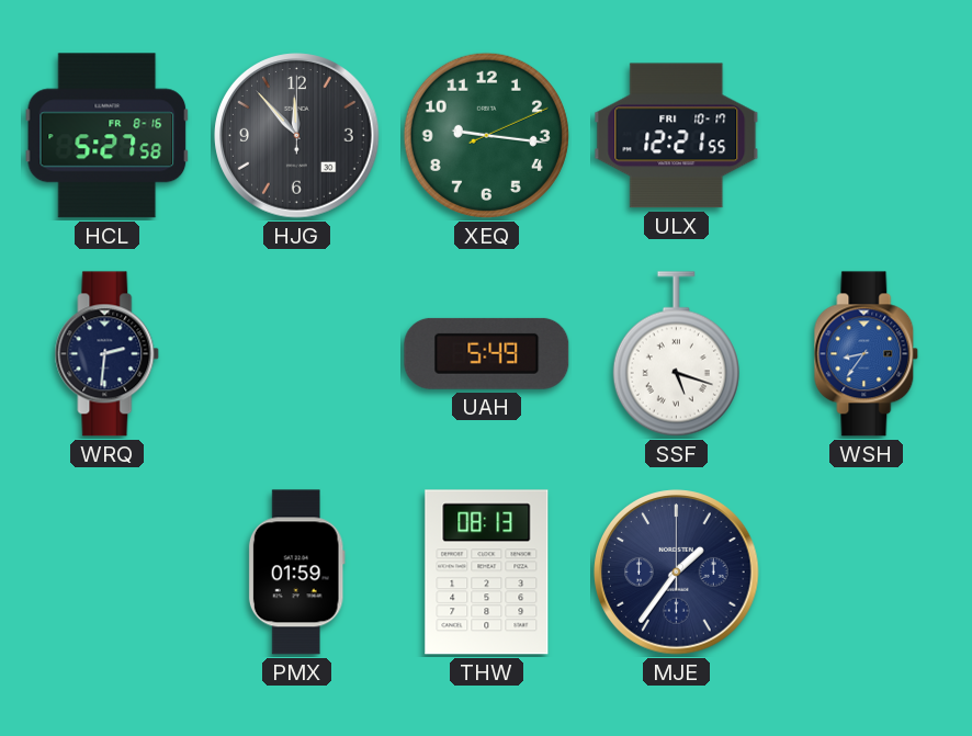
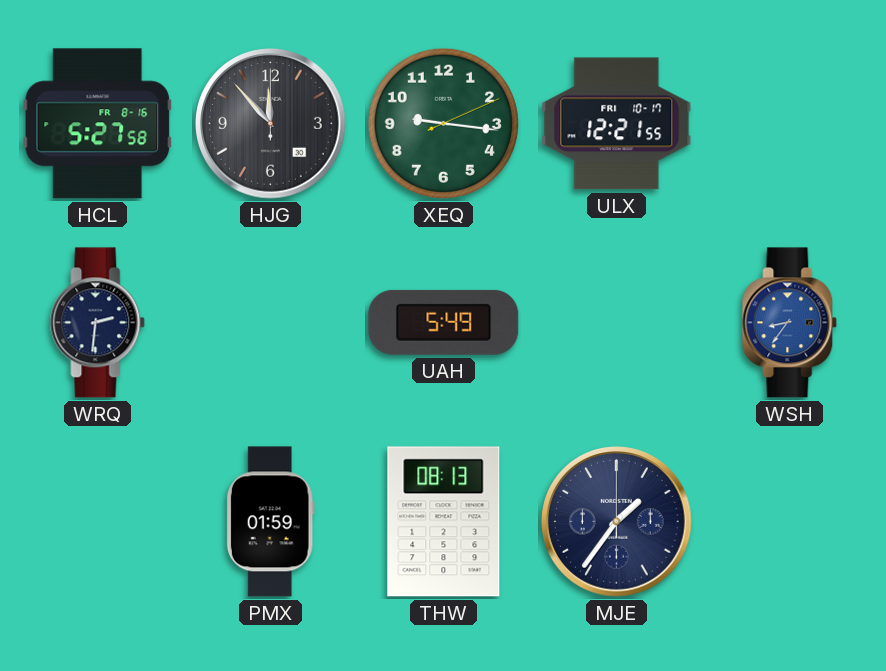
SSF: 5:18 -> none (676, 354)
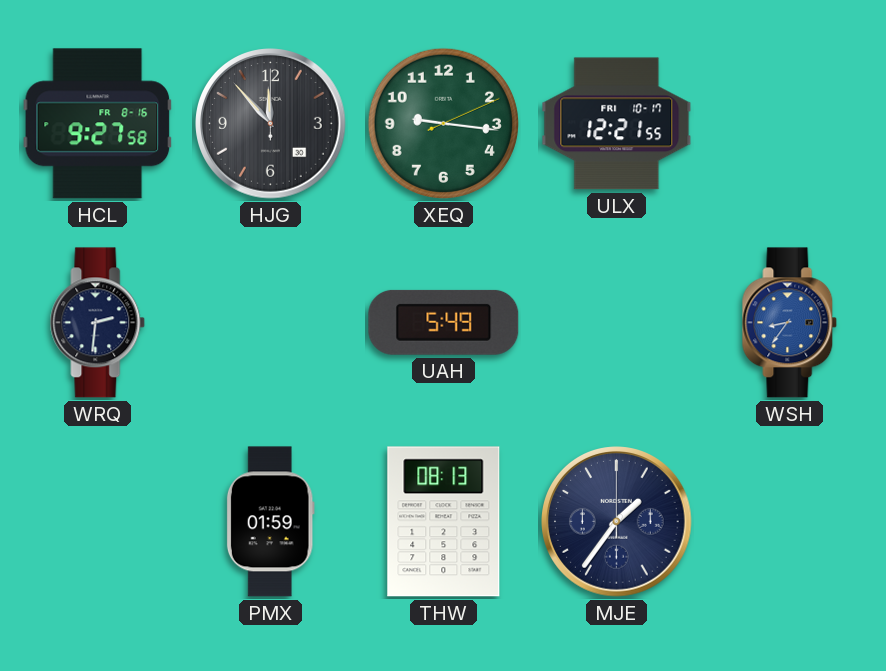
HCL: 5:27 -> 9:27 (98, 124)
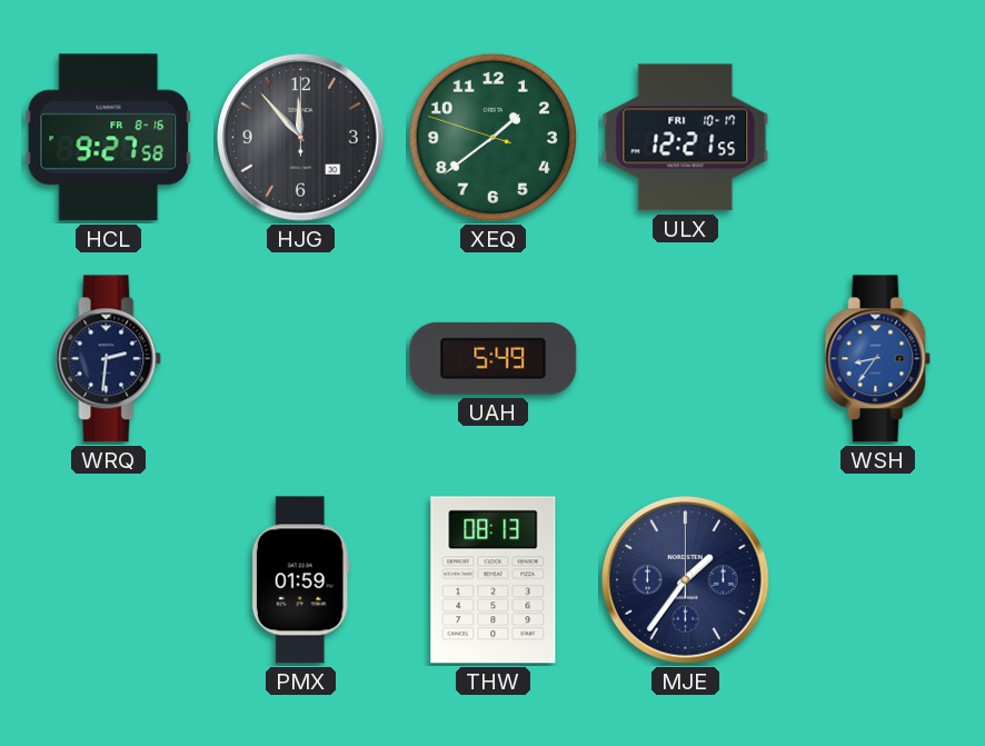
XEQ: 9:16 -> 1:38 (492, 137)
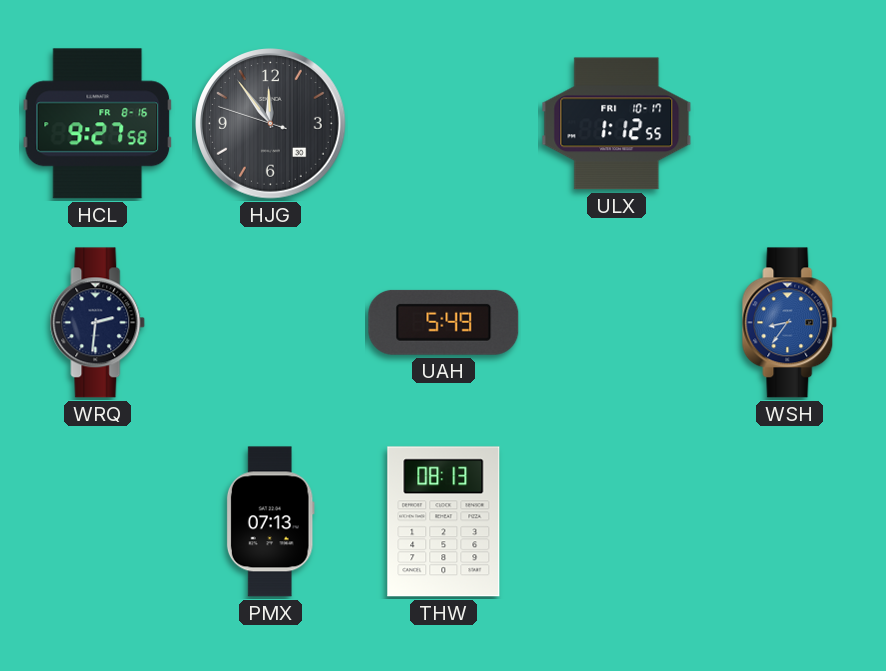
HJG: 11:53:00 -> 11:53:48 (271, 124)
XEQ: 1:38 -> none (492, 137)
ULX: 12:21 -> 1:12 (617, 124)
PMX: 01:59 -> 07:13 (270, 522)
MJE: 1:36 -> none (686, 580)
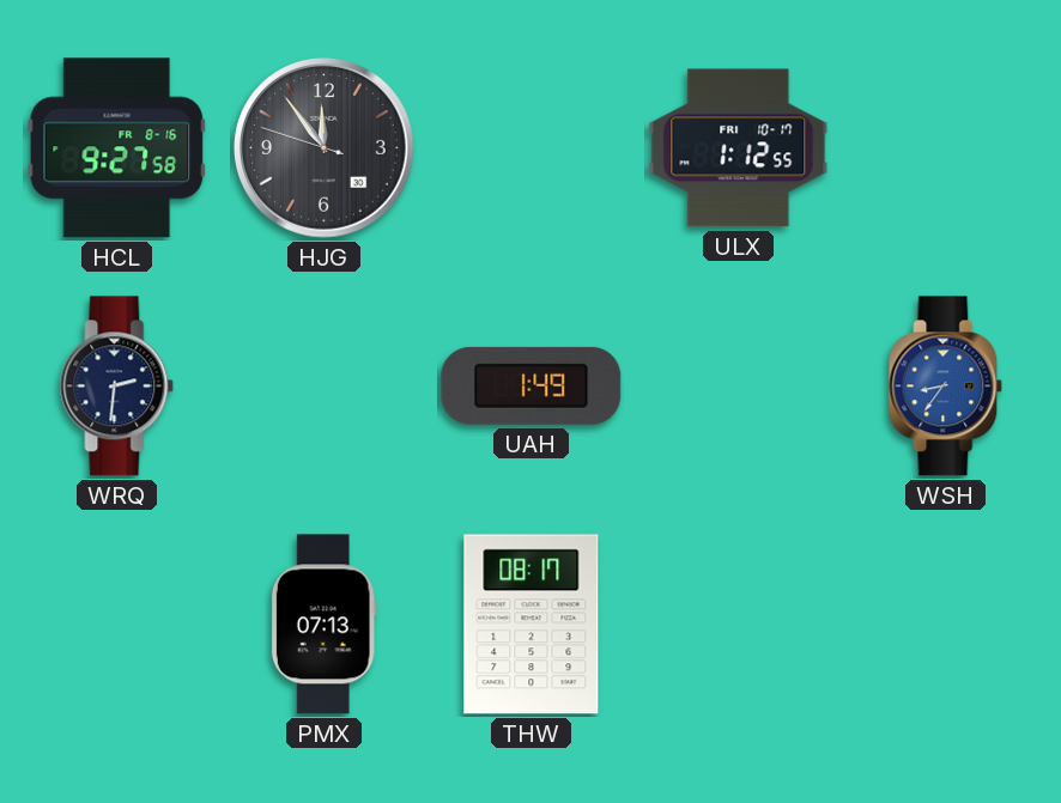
UAH: 5:49 -> 1:49 (532, 385)
THW: 08:13 -> 08:17 (532, 625)
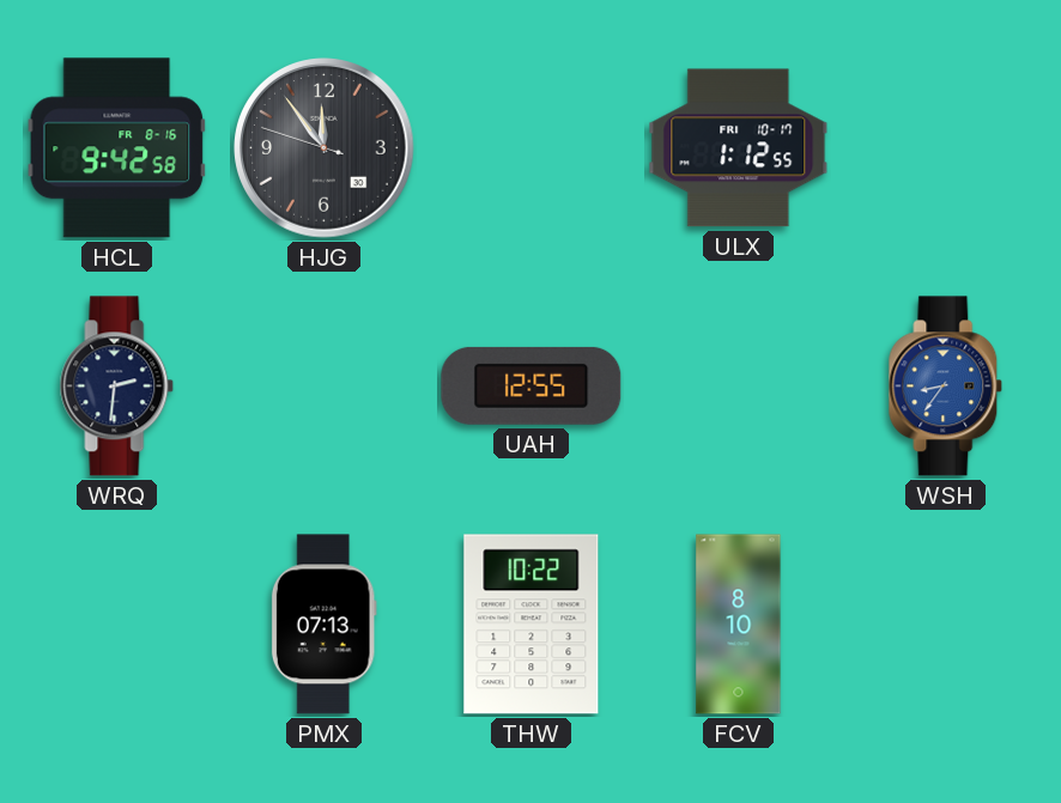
HCL: 9:27 -> 9:42 (117, 148)
UAH: 1:49 -> 12:55 (532, 385)
THW: 08:17 -> 10:22 (532, 625)
FCV: none -> 8:10 (739, 625)
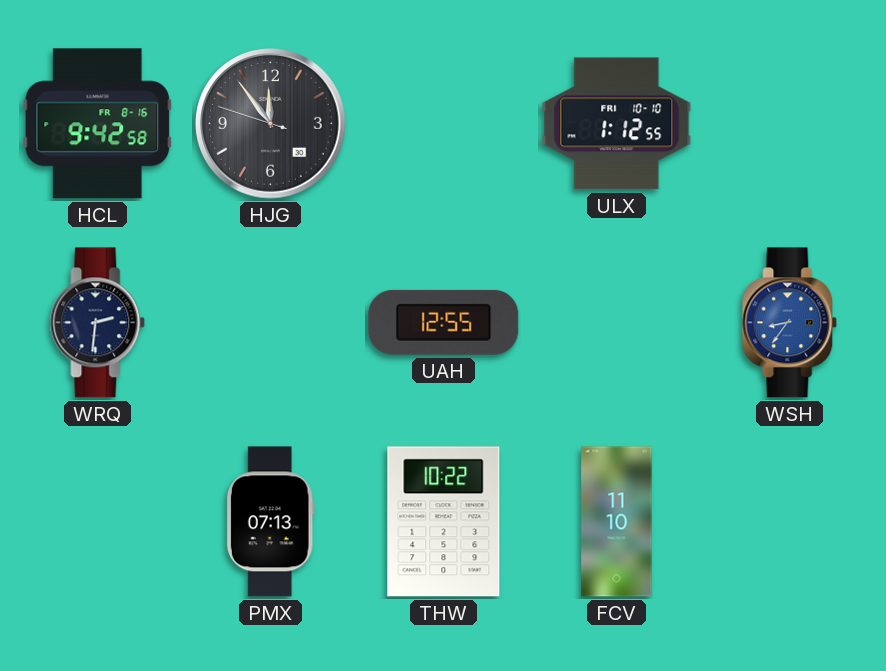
ULX date: FRI 10-17 -> FRI 10-10 (617, 124)
FCV: 8:10 -> 11:10 (617, 522)
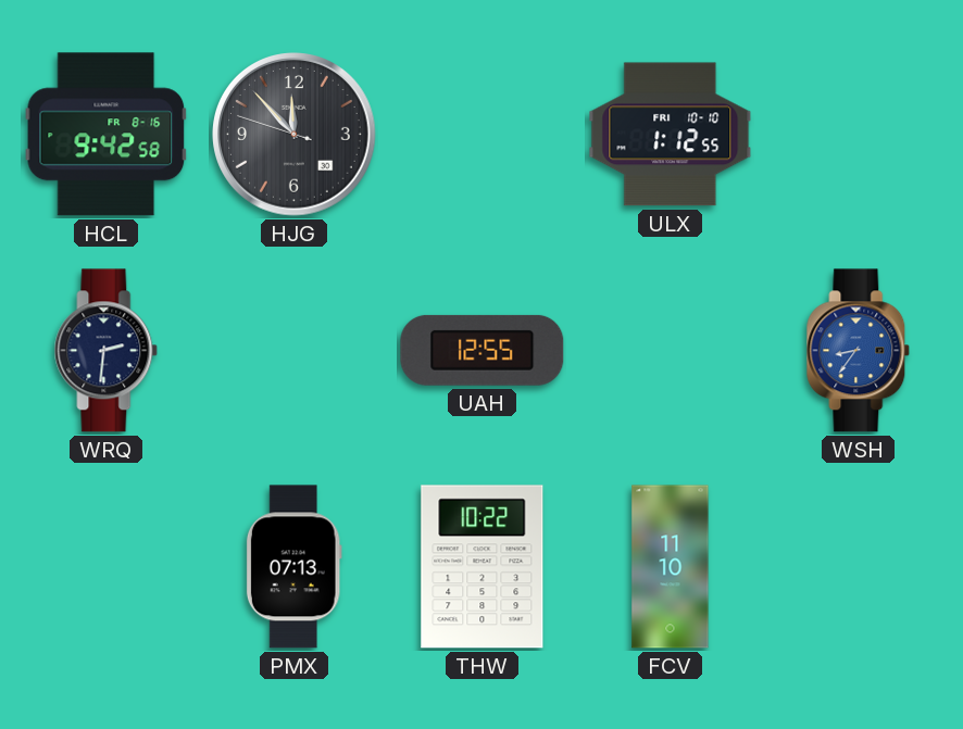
HJG: 11:53 -> 11:52 (295, 135)
